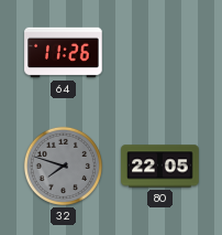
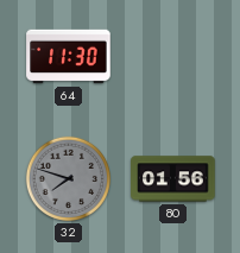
64: 11:26 -> 11:30 (69, 57)
80: 22:05 -> 01:56 (173, 179)
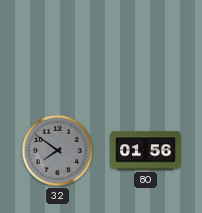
64: 11:30 -> none (69, 57)
32: 7:48 -> 7:51 (57, 150)
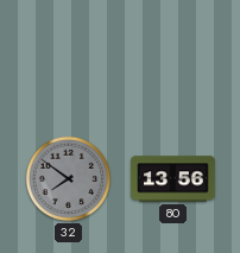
80: 01:56 -> 13:56 (173, 179)
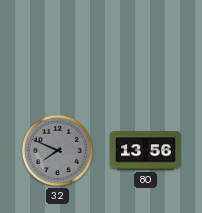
32: 7:51 -> 7:49 (57, 150)
